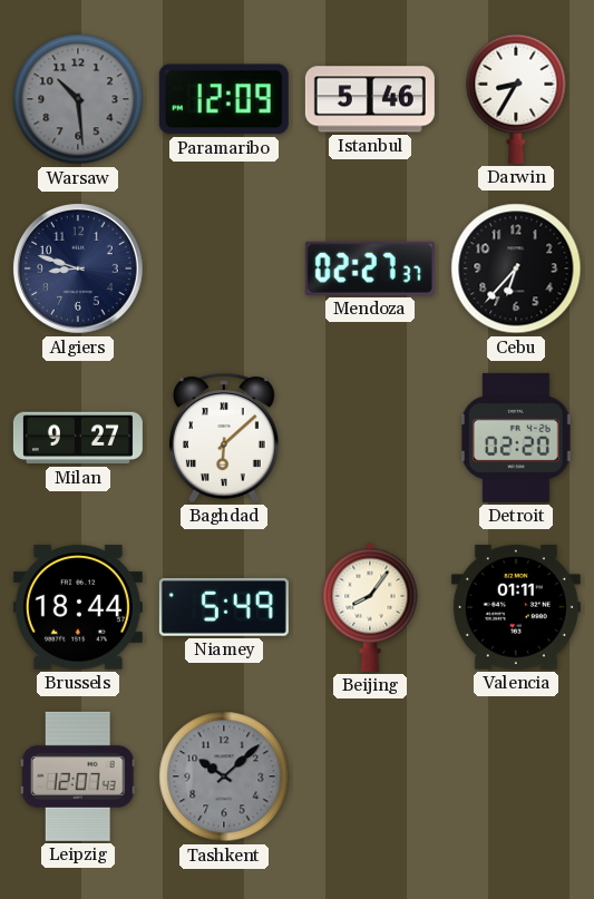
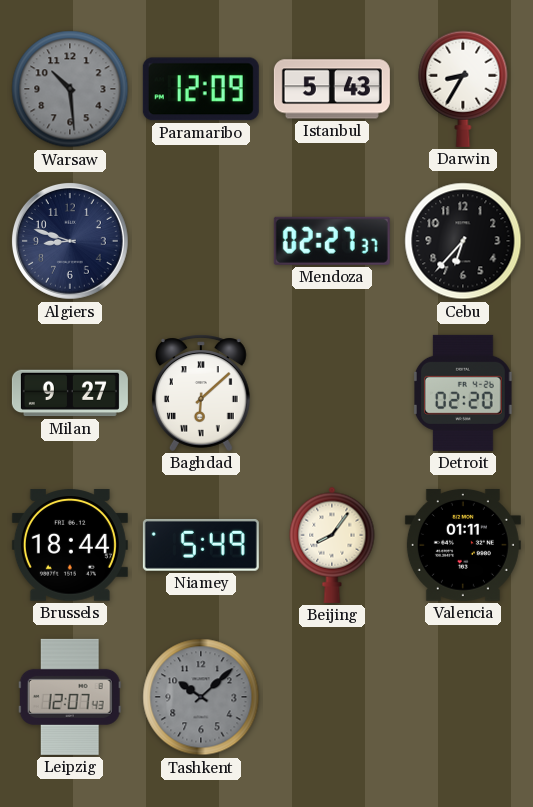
Istanbul: 5:46 -> 5:43 (332, 89)
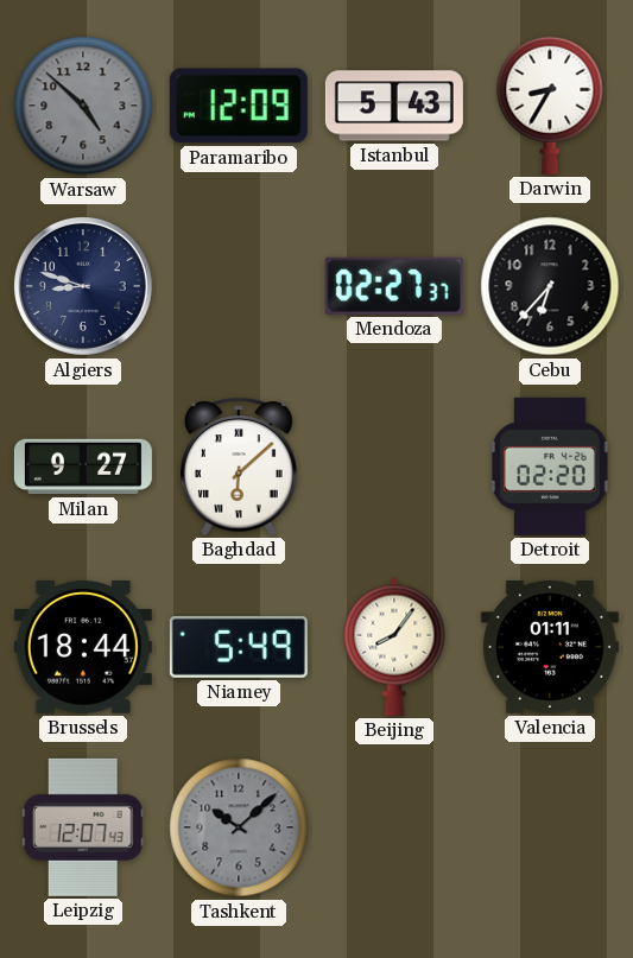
Warsaw: 10:29 -> 4:52 (83, 106)
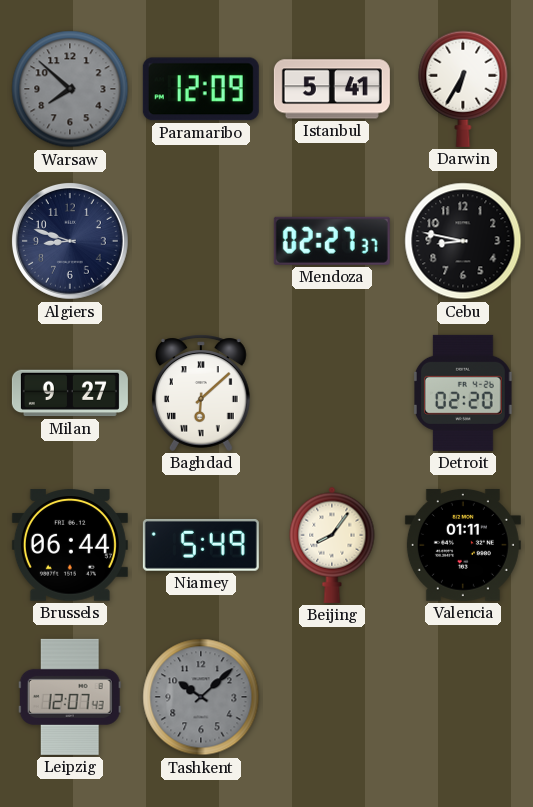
Warsaw: 4:52 -> 7:52 (70, 89)
Istanbul: 5:43 -> 5:41 (332, 89)
Darwin: 8:35 -> 6:35 (463, 89)
Cebu: 6:37 -> 8:47 (463, 241)
Brussels: 18:44 -> 06:44 (70, 545)
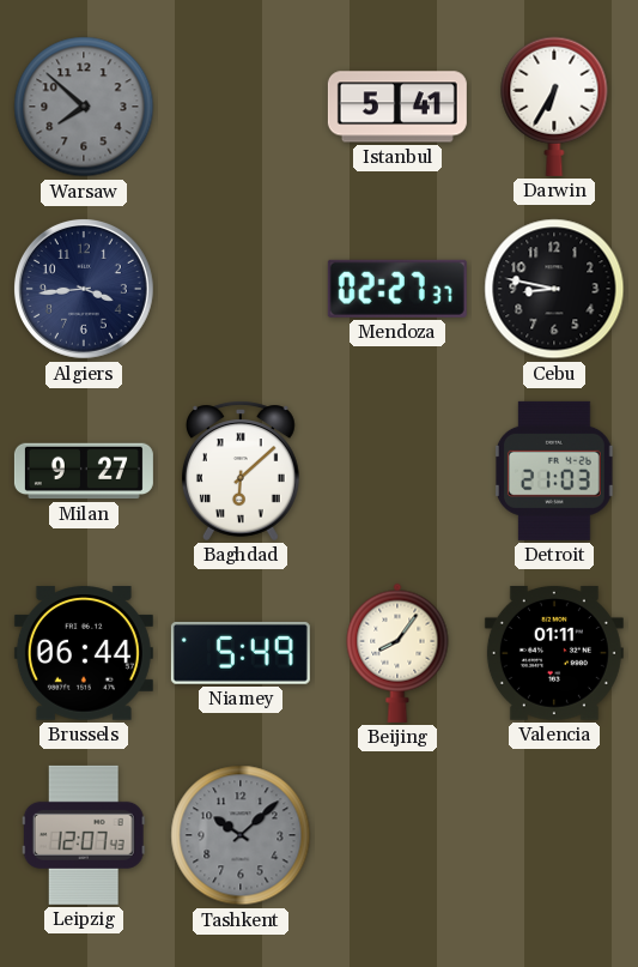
Paramaribo: 12:09 -> none (201, 89)
Algiers: 8:48 -> 3:44 (84, 289)
Detroit: 02:20 -> 21:03 (554, 471)
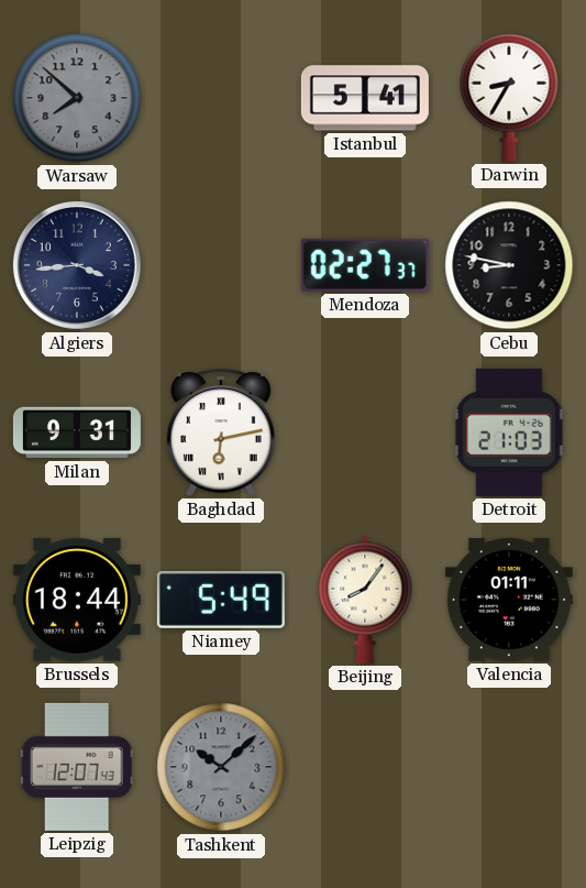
Darwin: 6:35 -> 8:35 (509, 98)
Milan: 9:27 -> 9:31 (77, 432)
Baghdad: 6:08 -> 6:13 (221, 432)
Brussels: 06:44 -> 18:44 (77, 600)
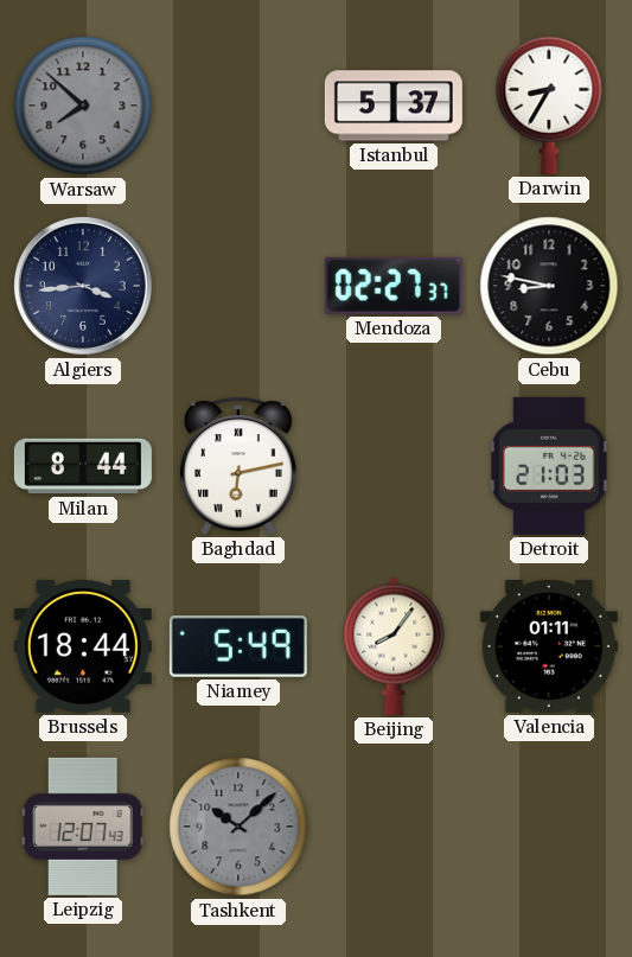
Istanbul: 5:41 -> 5:37 (394, 106)
Milan: 9:31 -> 8:44 (83, 466)
